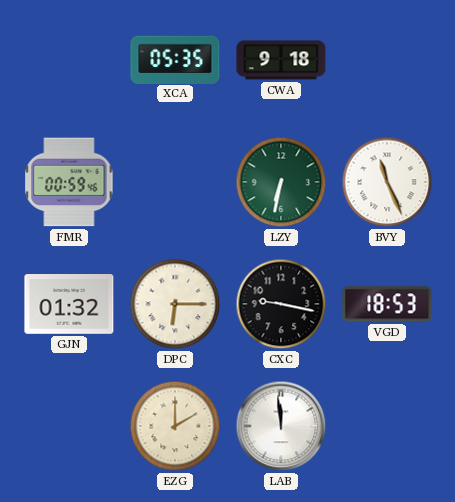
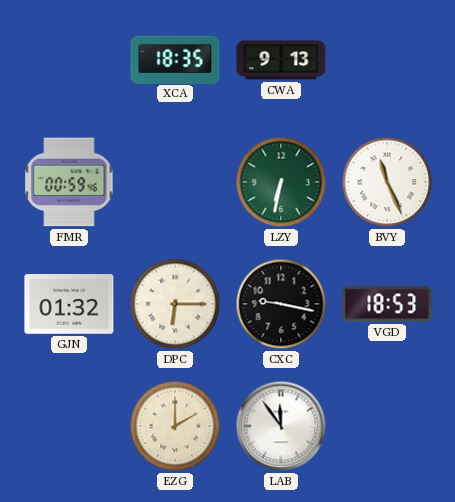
XCA: 05:35 -> 18:35 (175, 59)
CWA: 9:18 -> 9:13 (281, 60)
LAB: 11:59 -> 11:54 (281, 426)
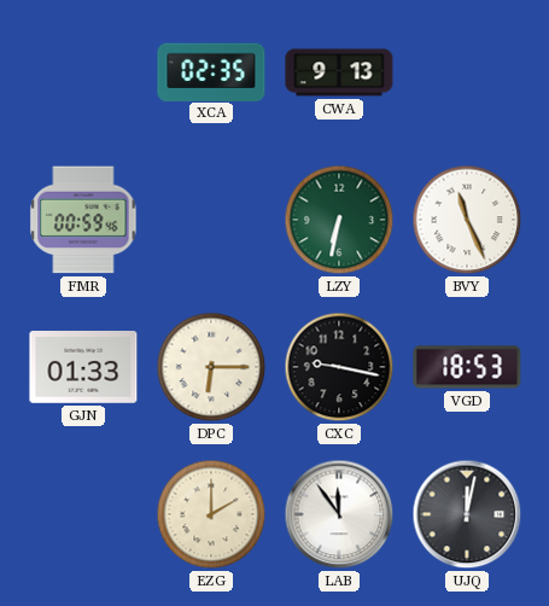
XCA: 18:35 -> 02:35 (211, 71)
GJN: 01:32 -> 01:33 (83, 367)
UJQ: none -> 12:02 (467, 514)
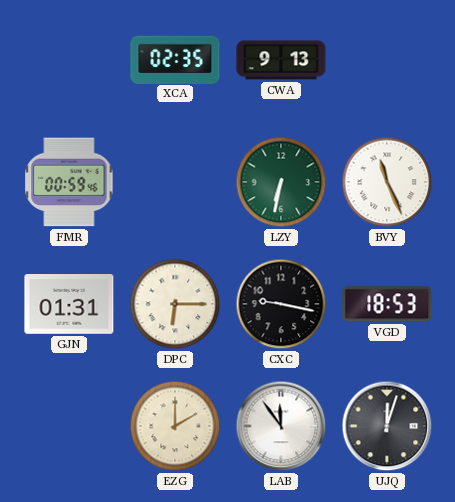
GJN: 01:33 -> 01:31 (69, 304)
UJQ: 12:02 -> 12:03 (387, 426)
